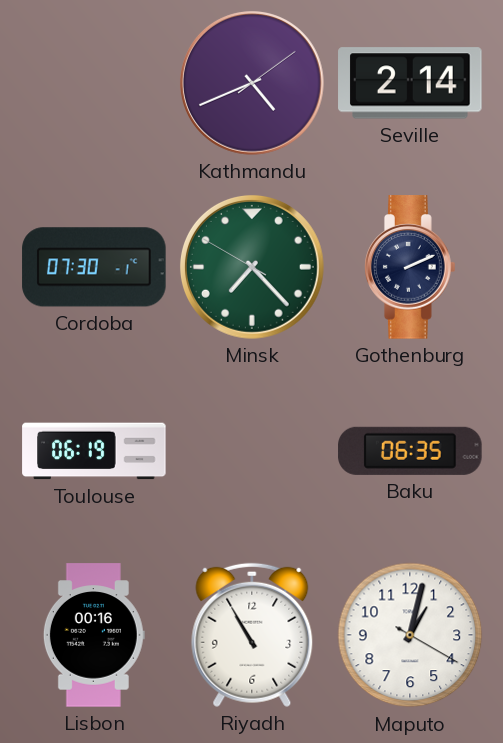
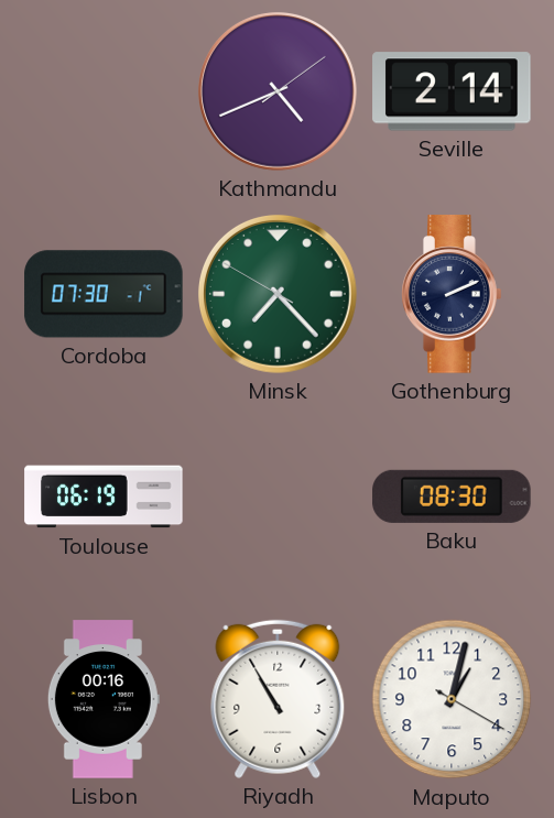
Baku: 06:35 -> 08:30 (452, 497)
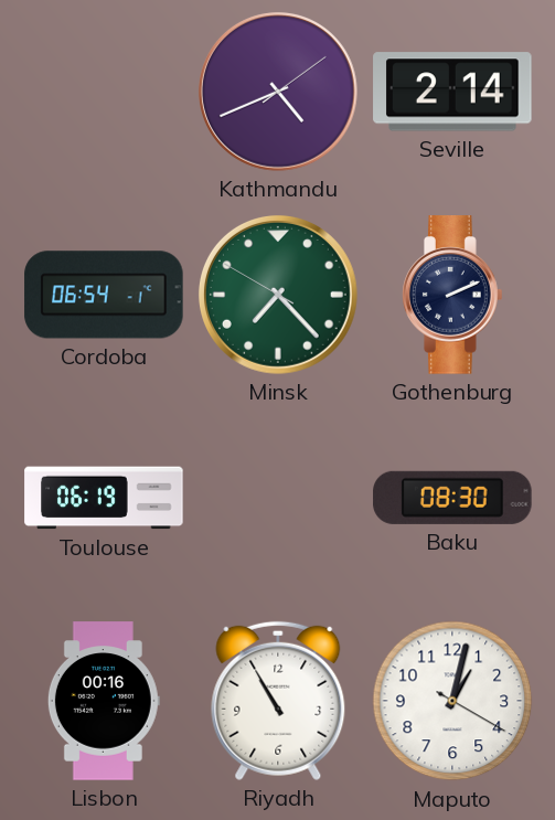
Cordoba: 07:30 -> 06:54 (104, 295)
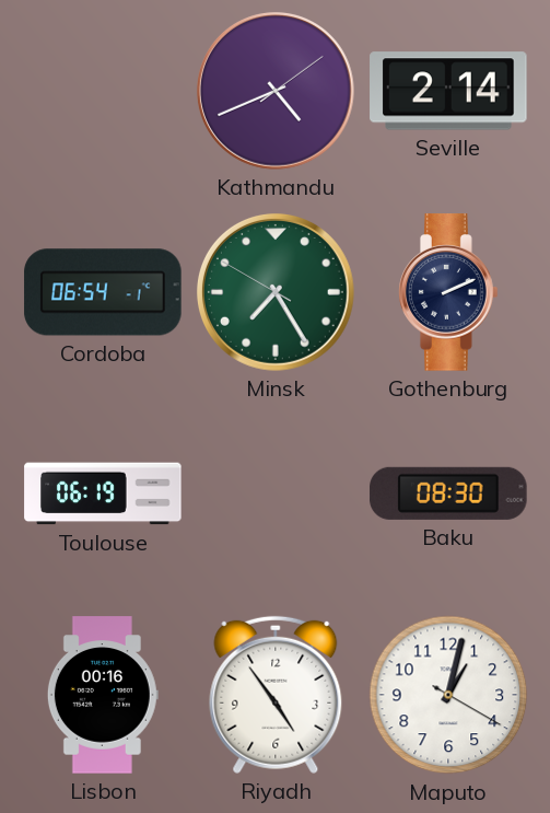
Minsk: 7:22 -> 7:24 (276, 292)
Riyadh: 10:55 -> 4:54 (276, 695)
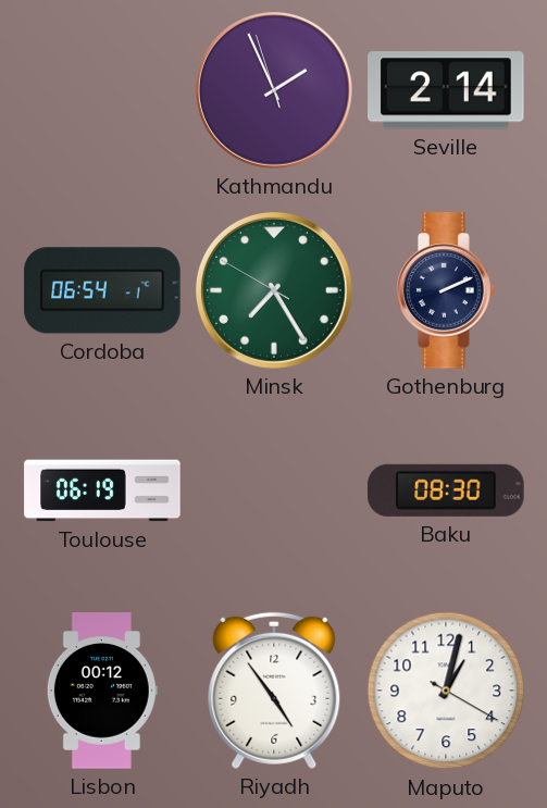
Kathmandu: 4:41 -> 1:55 (274, 90)
Lisbon: 00:16 -> 00:12 (102, 691)
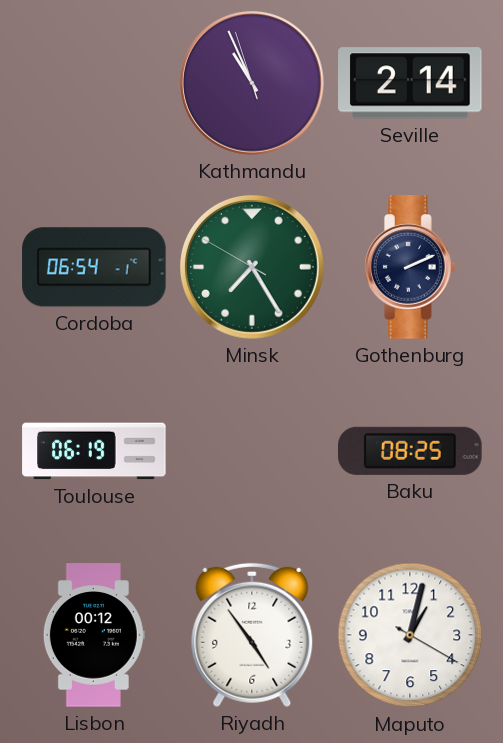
Kathmandu: 1:55 -> 10:55 (252, 83)
Baku: 08:30 -> 08:25 (410, 451)
